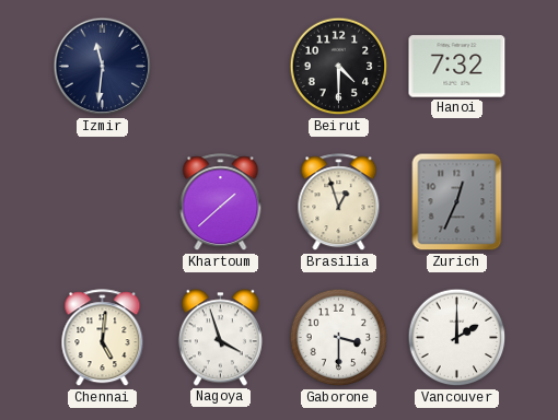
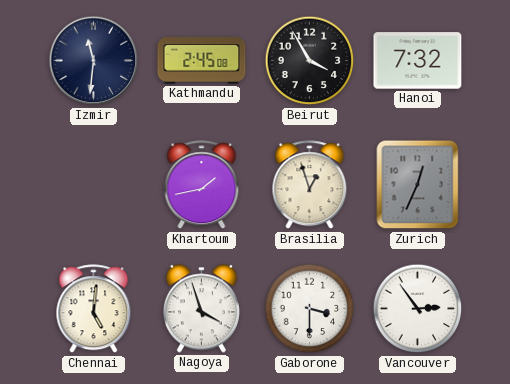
Kathmandu: none -> 2:45 (202, 61)
Beirut: 4:30 -> 3:55 (310, 61)
Khartoum: 1:38 -> 1:43 (202, 185)
Vancouver: 2:00 -> 2:54 (418, 309)
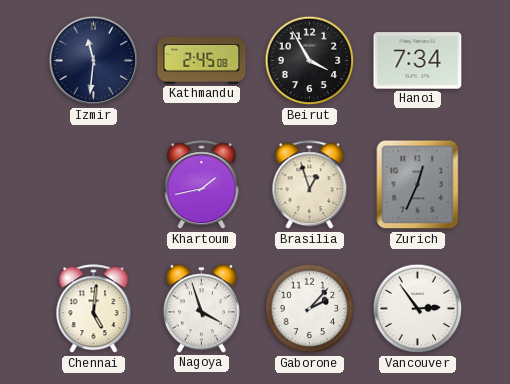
Hanoi: 7:32 -> 7:34 (418, 61)
Gaborone: 3:30 -> 2:07 (310, 309)
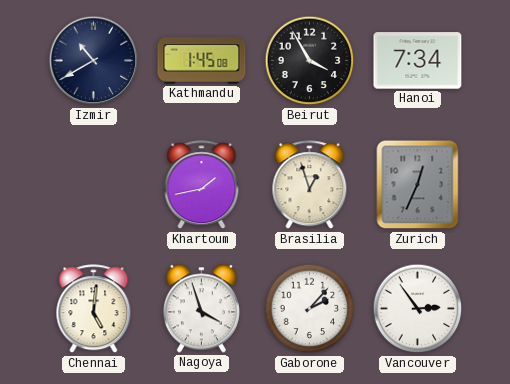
Izmir: 11:31 -> 10:40 (94, 61)
Kathmandu: 2:45 -> 1:45 (202, 61)
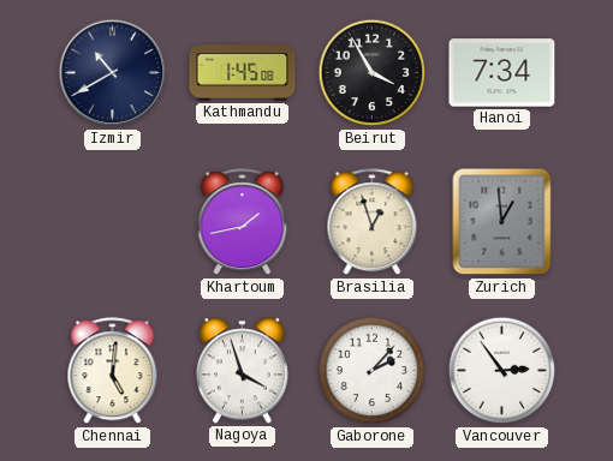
Zurich: 12:34 -> 12:59 (502, 222)
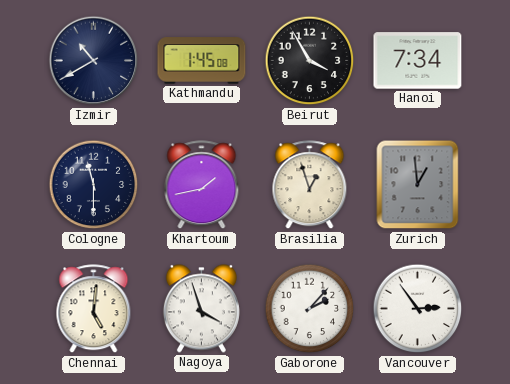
Cologne: none -> 11:30 (94, 185)
